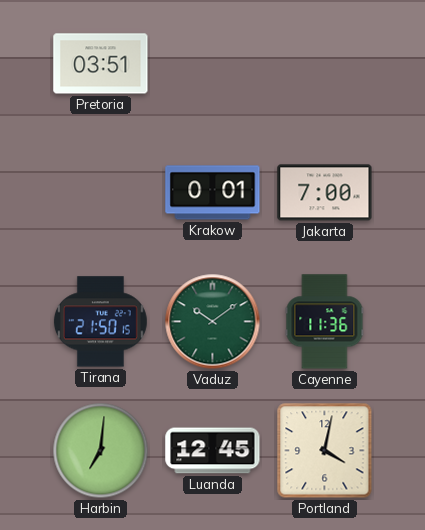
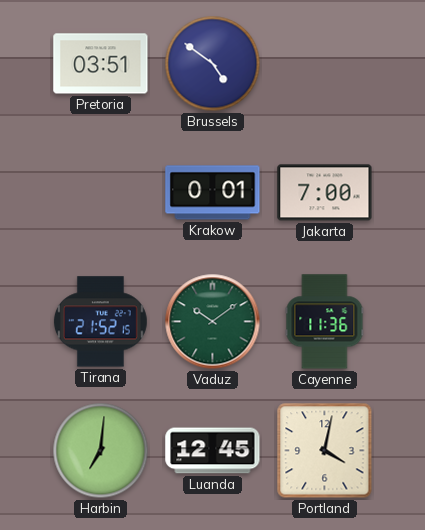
Brussels: none -> 4:51 (213, 64)
Tirana: 21:50 -> 21:52 (100, 322)
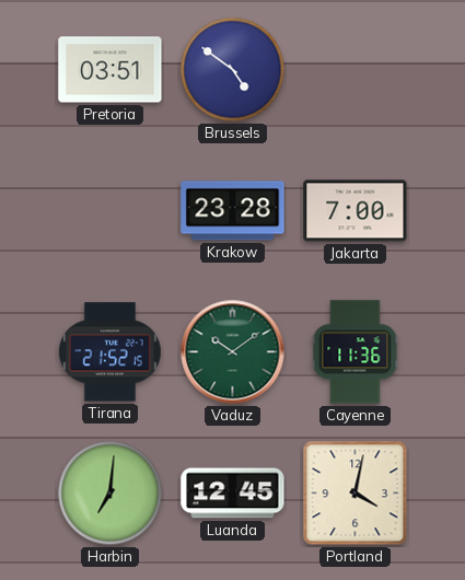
Krakow: 0:01 -> 23:28 (233, 211)
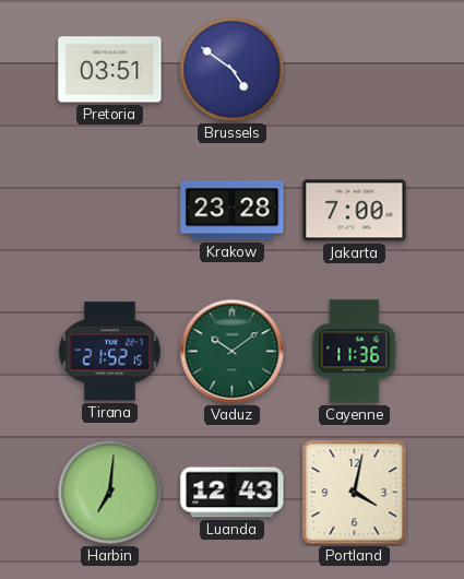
Luanda: 12:45 -> 12:43 (233, 493)
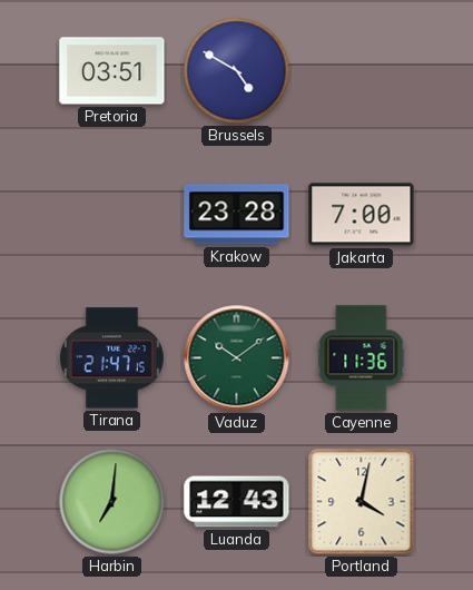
Brussels: 4:51 -> 4:50 (237, 71)
Tirana: 21:52 -> 21:47 (111, 358)
